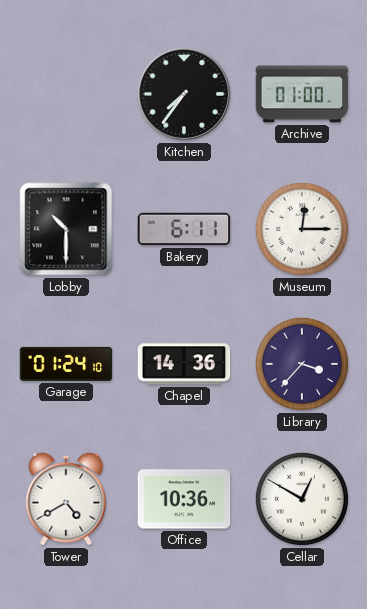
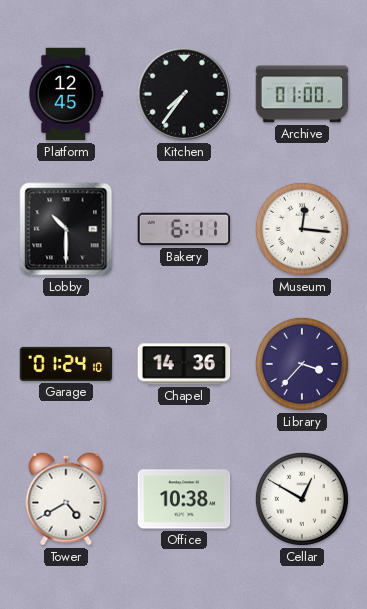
Platform: none -> 12:45 (66, 94)
Museum: 12:15 -> 12:16 (302, 229)
Office: 10:36 -> 10:38 (184, 499)
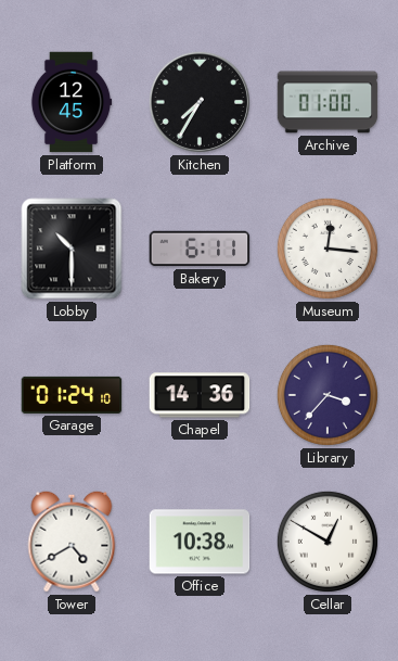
Kitchen: 7:36 -> 7:35 (200, 102)
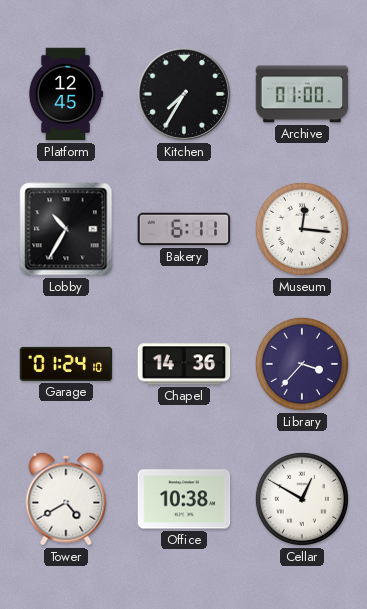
Lobby: 10:30 -> 10:35 (66, 229)
